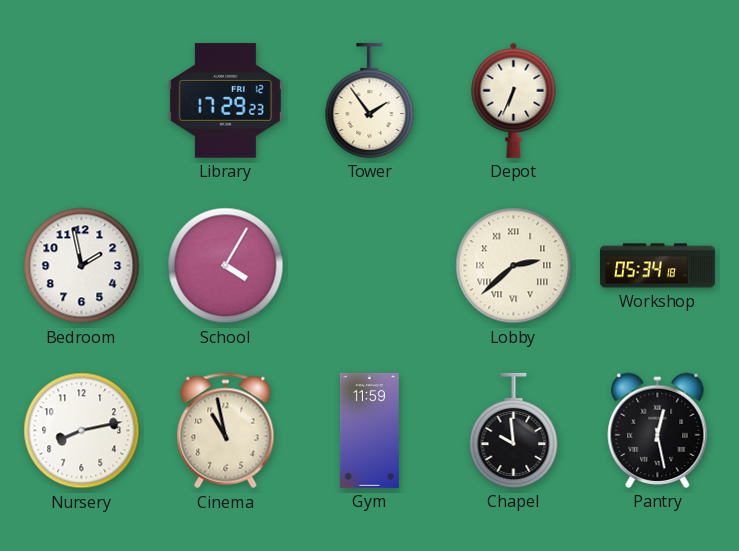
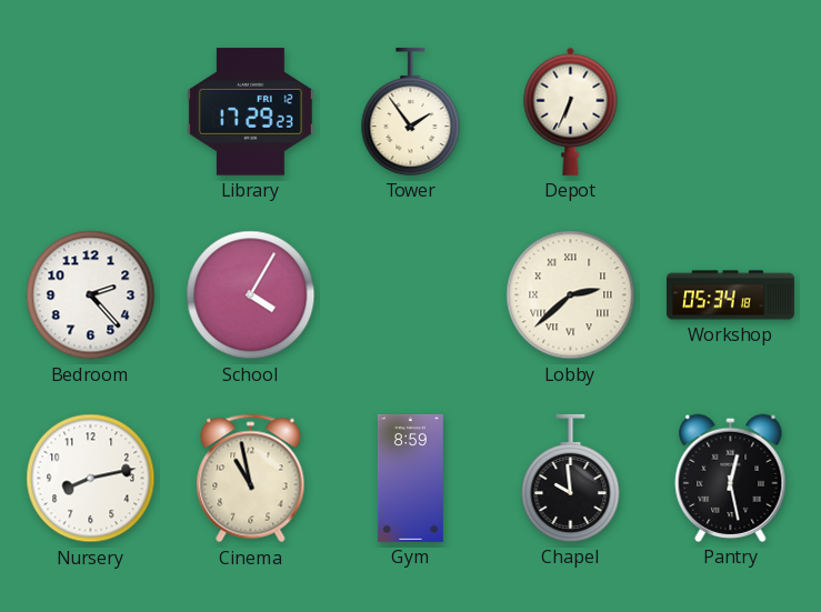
Bedroom: 1:58 -> 2:23 (91, 295)
Gym: 11:59 -> 8:59 (410, 478)
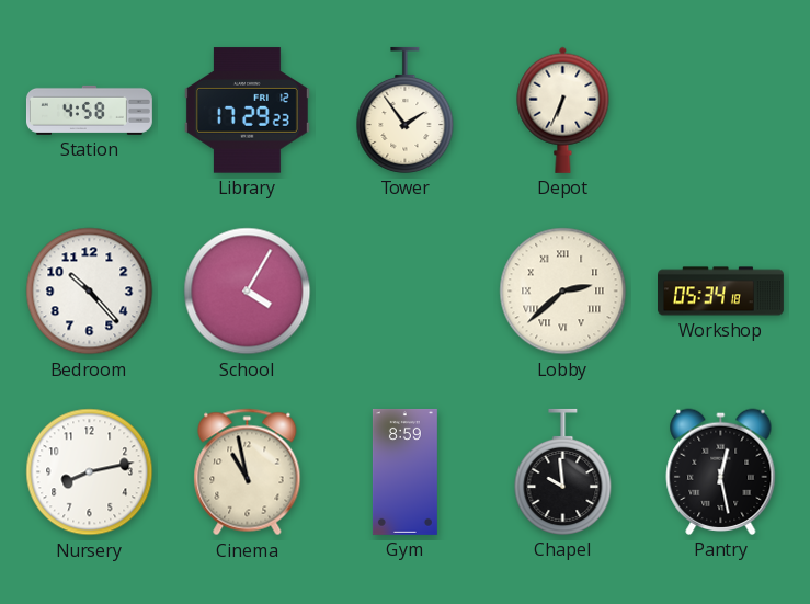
Station: none -> 4:58 (89, 110)
Bedroom: 2:23 -> 10:23 (90, 292)
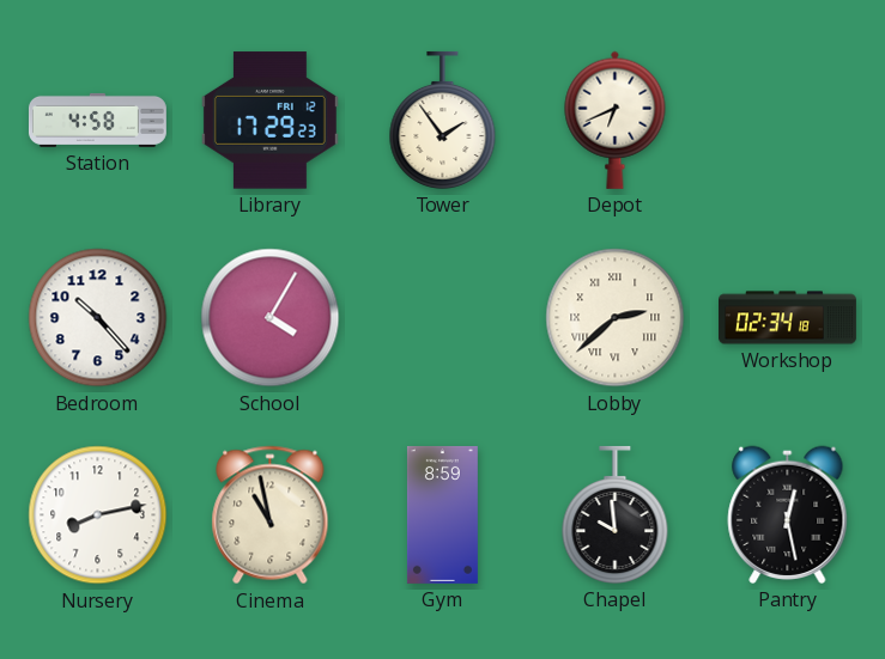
Depot: 6:34 -> 6:41 (616, 120)
Workshop: 05:34 -> 02:34 (788, 318)
